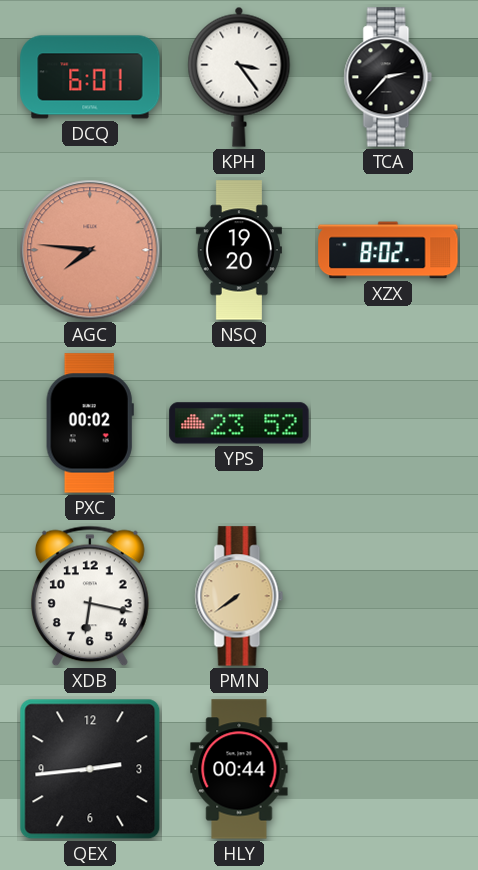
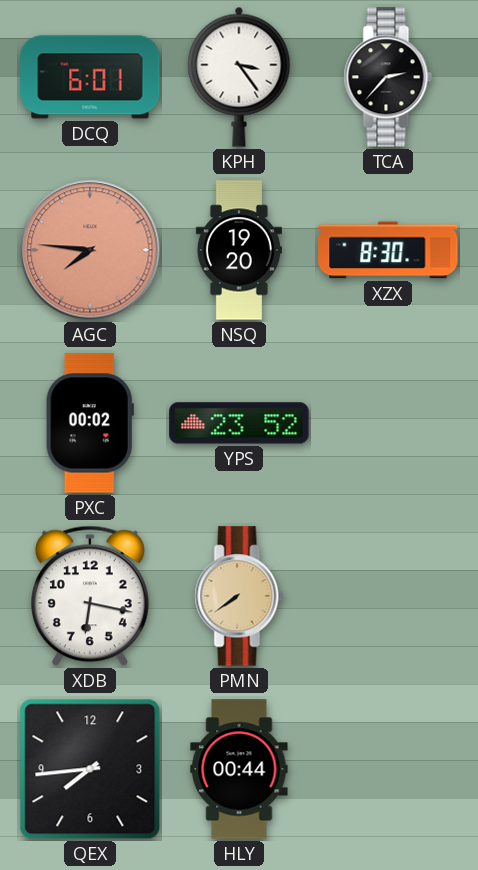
XZX: 8:02 -> 8:30 (388, 250)
QEX: 2:44 -> 7:44 (90, 769)
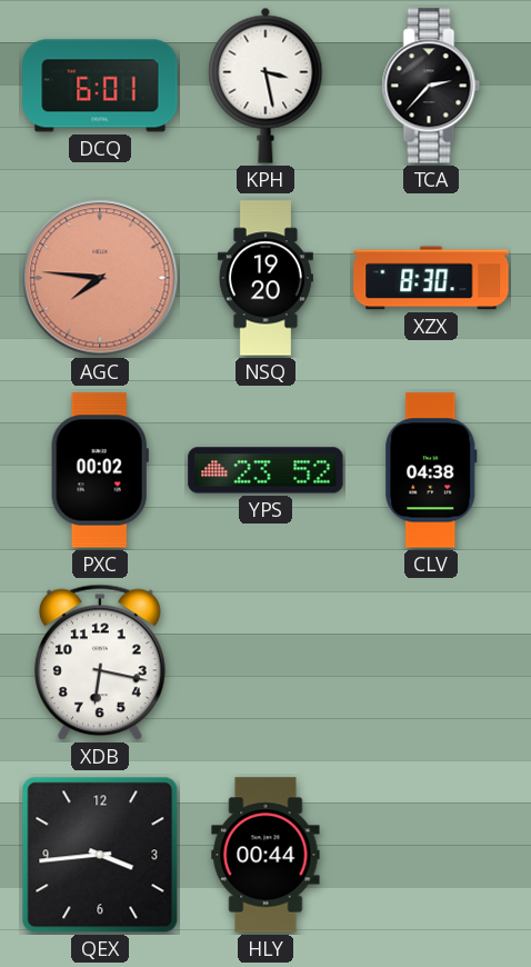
KPH: 3:24 -> 3:28 (265, 86)
CLV: none -> 04:38 (431, 470)
PMN: 7:39 -> none (239, 596)
QEX: 7:44 -> 3:44 (100, 855)
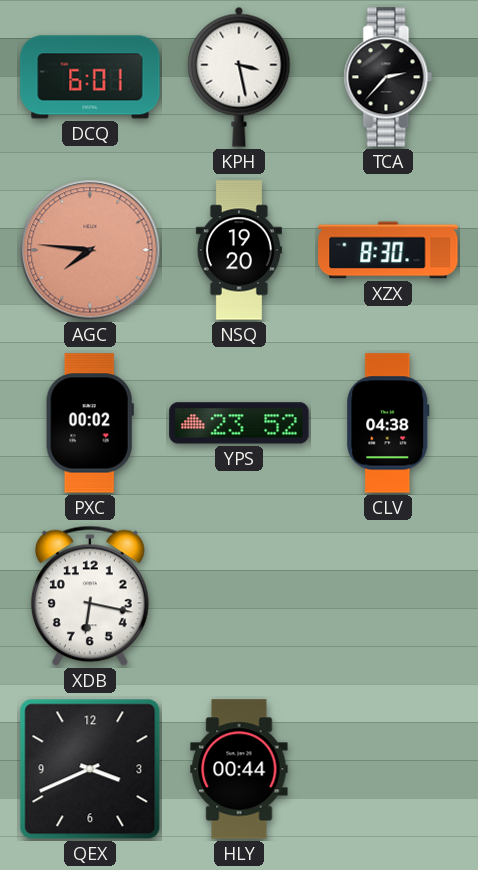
QEX: 3:44 -> 3:41 (90, 769)
